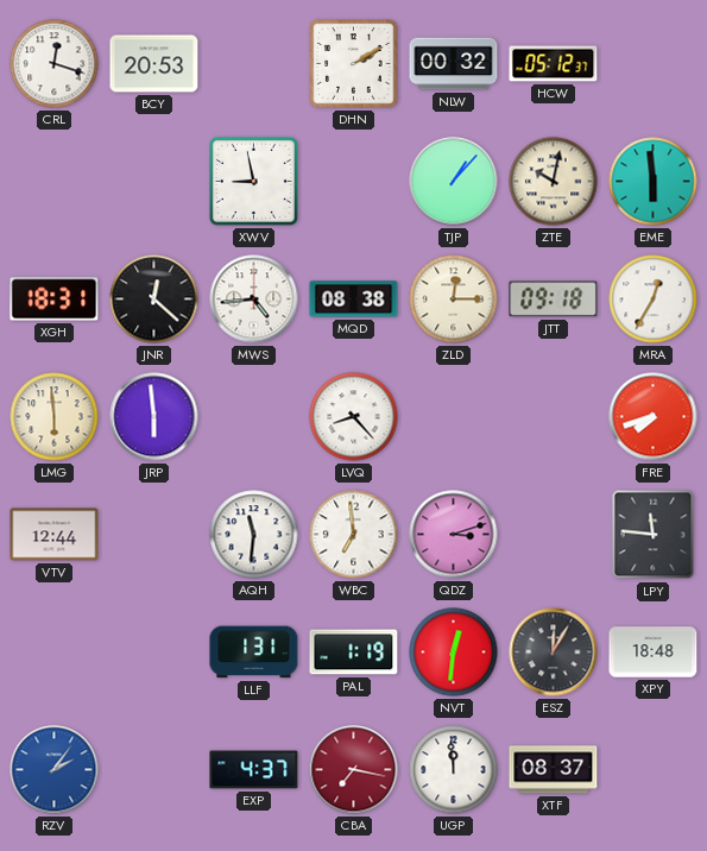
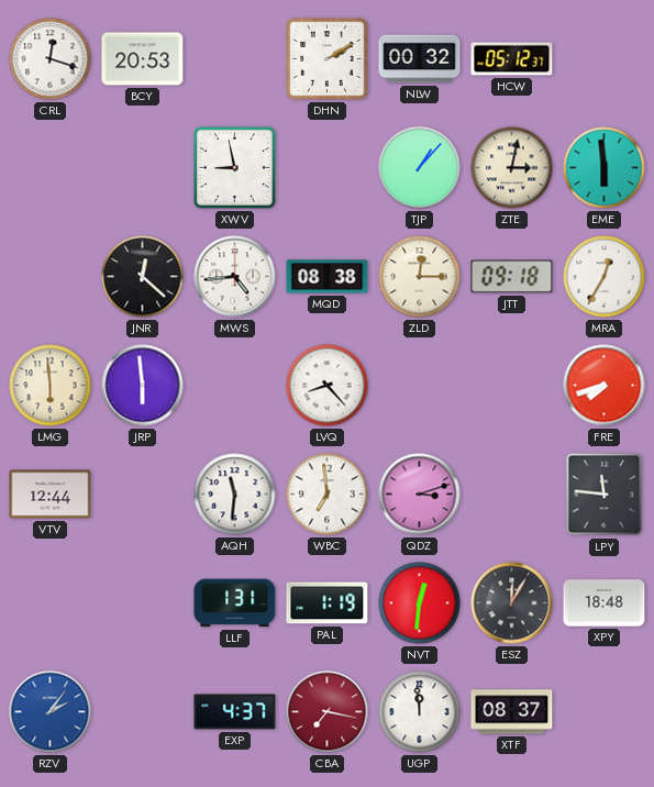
ZTE: 10:02 -> 3:02 (512, 168)
XGH: 18:31 -> none (55, 300)
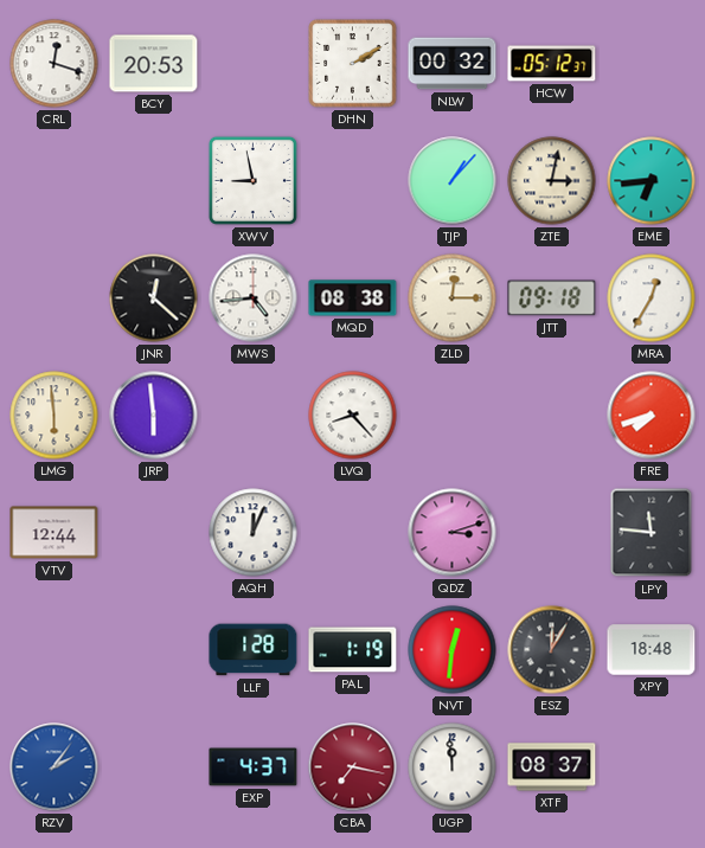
EME: 5:59 -> 6:44 (652, 181)
AQH: 11:31 -> 12:04 (254, 533)
WBC: 6:59 -> none (328, 495)
LLF: 1:31 -> 1:28 (254, 650)
